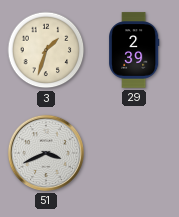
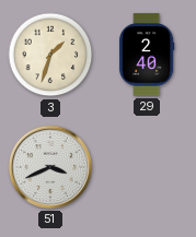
29: 2:39 -> 2:40 (147, 55)
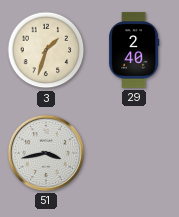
51: 3:41 -> 3:43 (46, 153)
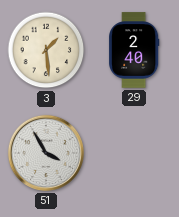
3: 1:33 -> 1:29 (46, 50)
51: 3:43 -> 3:55 (46, 153)
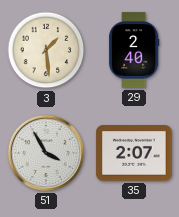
35: none -> 2:07 (134, 153)
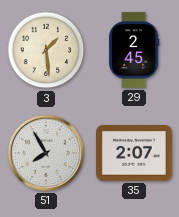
29: 2:40 -> 2:45 (134, 50)
51: 3:55 -> 7:55 (46, 153)
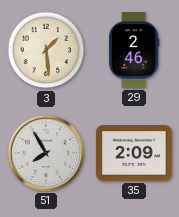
29: 2:45 -> 2:46 (134, 50)
35: 2:07 -> 2:09 (134, 153)
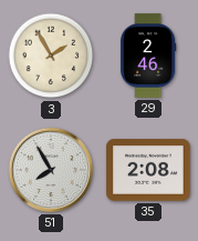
3: 1:29 -> 1:55 (51, 56)
35: 2:09 -> 2:08 (148, 170)
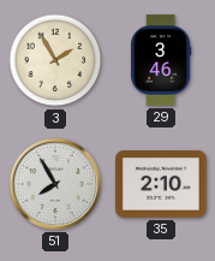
29: 2:46 -> 3:46 (161, 60)
35: 2:08 -> 2:10 (161, 184)
